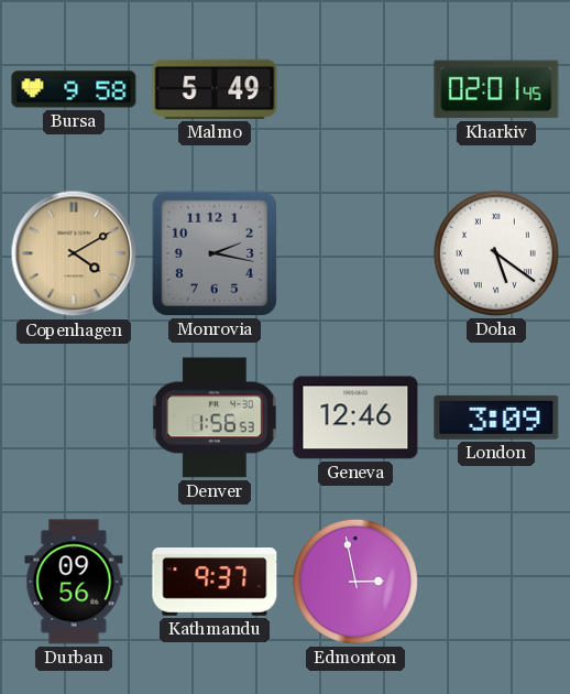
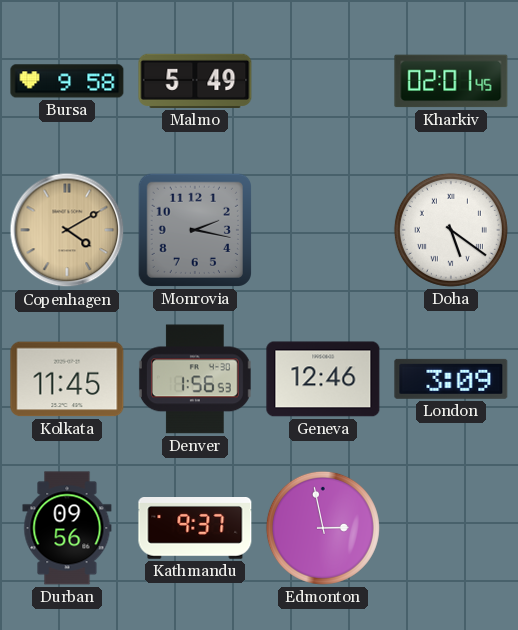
Kolkata: none -> 11:45 (67, 379)
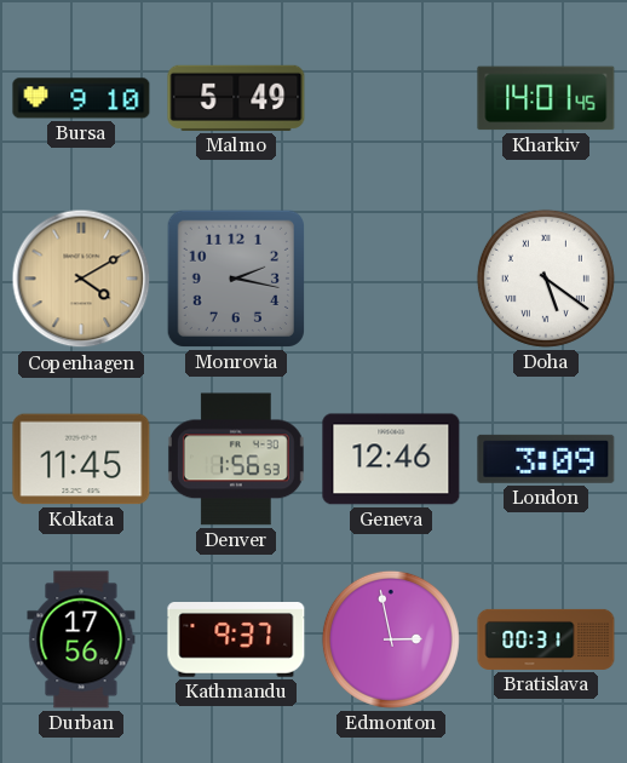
Bursa: 9:58 -> 9:10 (81, 98)
Kharkiv: 02:01 -> 14:01 (546, 98)
Durban: 09:56 -> 17:56 (81, 639)
Bratislava: none -> 00:31 (546, 639)
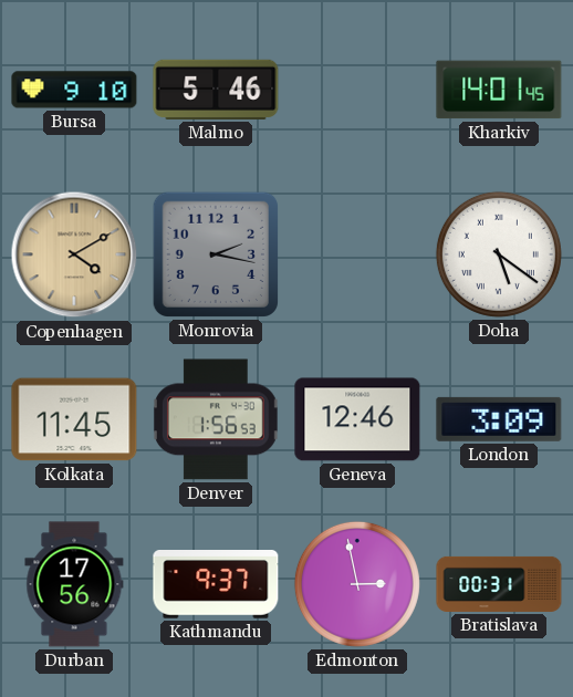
Malmo: 5:49 -> 5:46 (216, 90)
